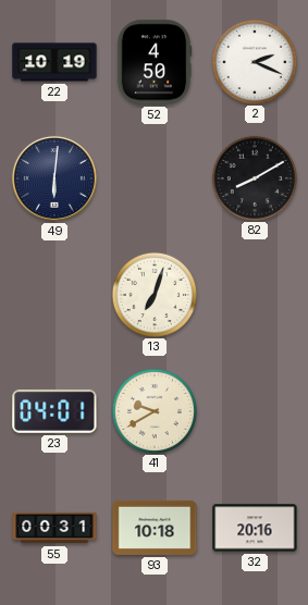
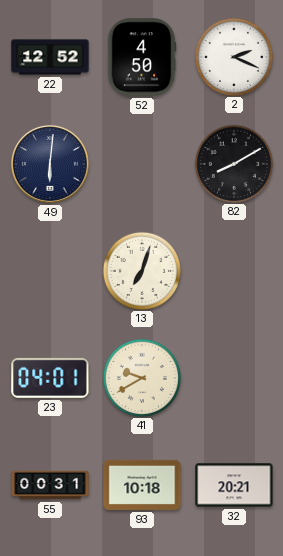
22: 10:19 -> 12:52 (50, 57)
32: 20:16 -> 20:21 (234, 485)
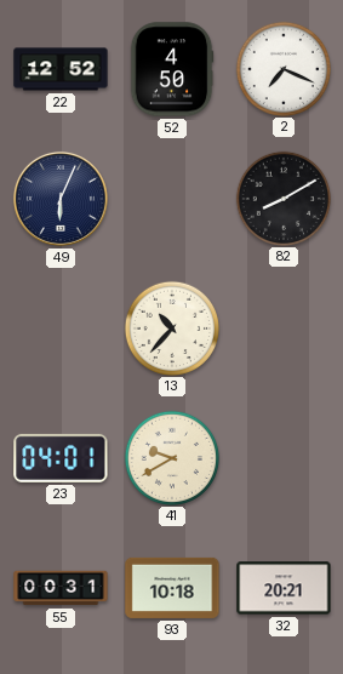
2: 2:19 -> 7:19 (282, 68)
49: 6:01 -> 6:04 (61, 199)
13: 7:03 -> 10:37 (171, 327)
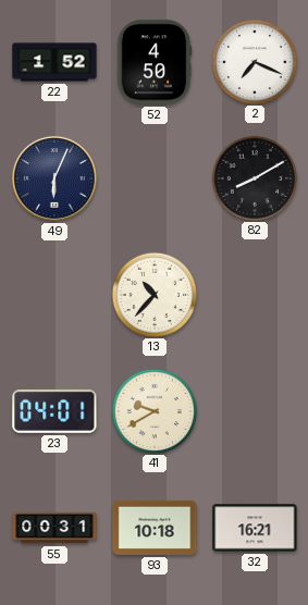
22: 12:52 -> 1:52 (54, 62)
32: 20:21 -> 16:21 (255, 528)
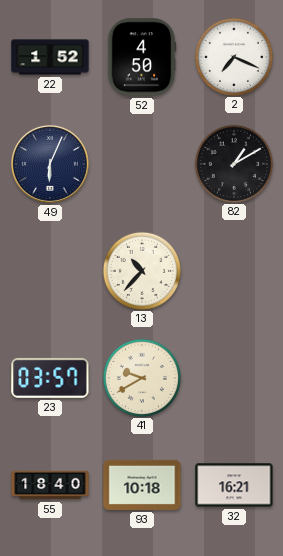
82: 8:10 -> 1:10 (233, 163)
23: 04:01 -> 03:57 (50, 378)
55: 00:31 -> 18:40 (50, 485)
